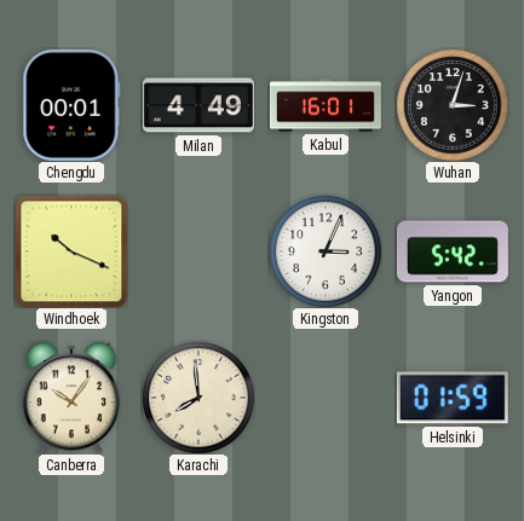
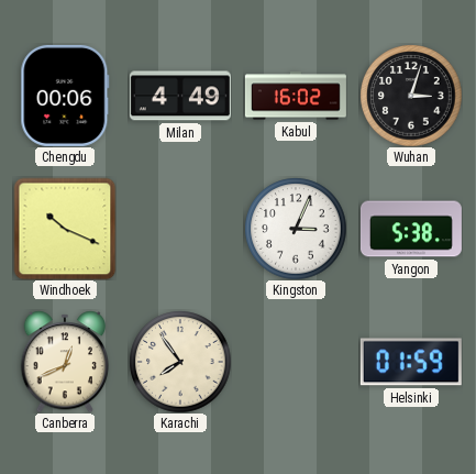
Chengdu: 00:01 -> 00:06 (65, 96)
Kabul: 16:01 -> 16:02 (296, 96)
Yangon: 5:42 -> 5:38 (411, 229)
Canberra: 10:06 -> 12:41 (65, 362)
Karachi: 7:59 -> 7:54 (180, 362)
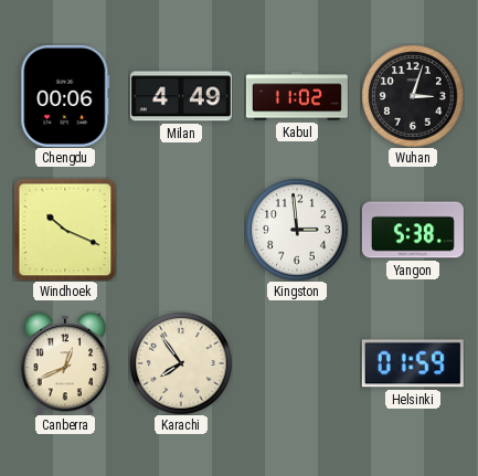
Kabul: 16:02 -> 11:02 (297, 96)
Kingston: 3:04 -> 2:59 (297, 230)
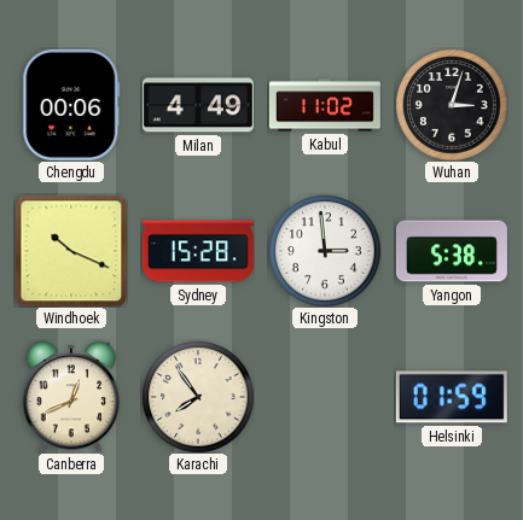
Sydney: none -> 15:28 (198, 251)
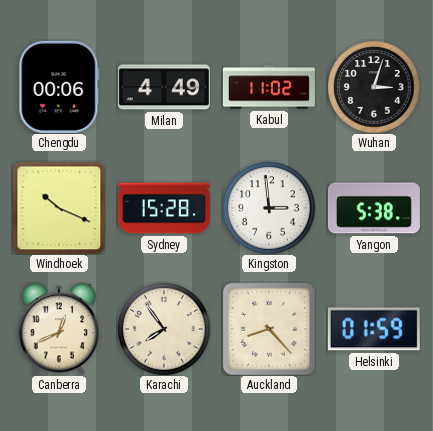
Auckland: none -> 8:23 (269, 329)
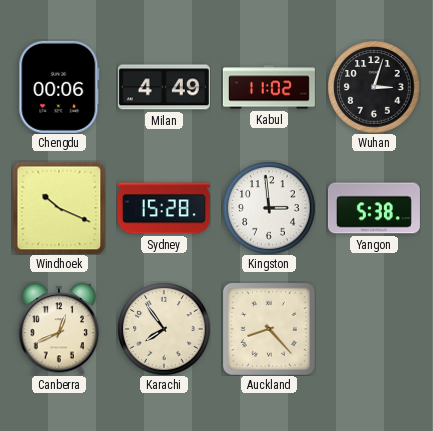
Helsinki: 01:59 -> none (374, 329)
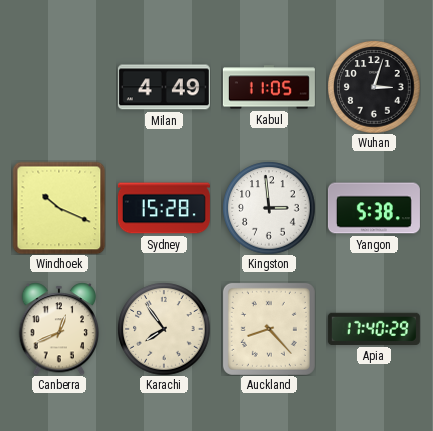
Chengdu: 00:06 -> none (59, 87)
Kabul: 11:02 -> 11:05 (269, 87)
Apia: none -> 17:40 (374, 329)
